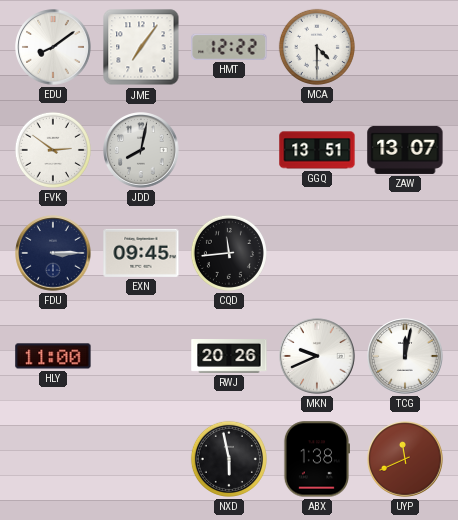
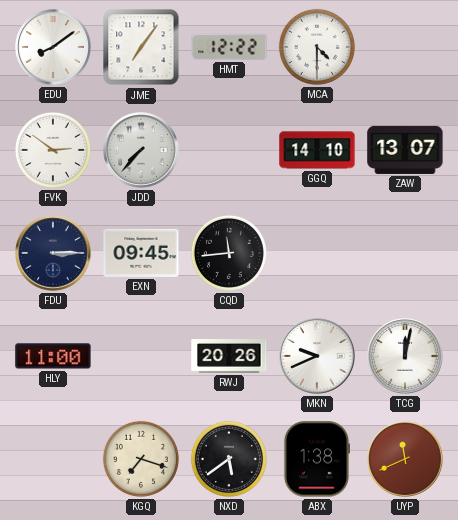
JDD: 8:02 -> 7:37 (141, 150)
GGQ: 13:51 -> 14:10 (317, 150)
KGQ: none -> 7:18 (141, 459)
NXD: 5:58 -> 5:39 (229, 459)
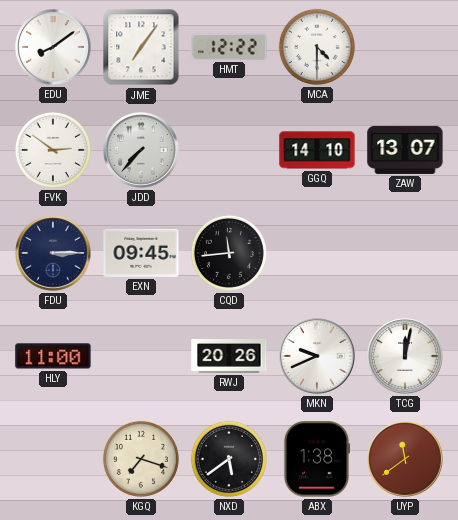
UYP: 11:41 -> 11:39 (405, 459)
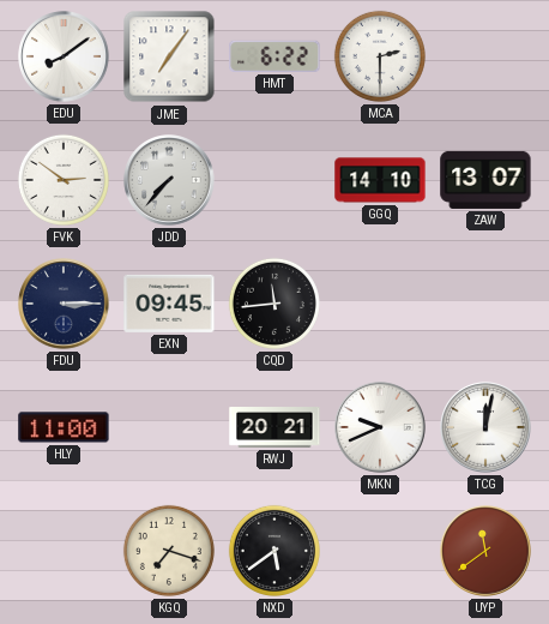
HMT: 12:22 -> 6:22 (274, 56)
MCA: 4:30 -> 2:30 (380, 56)
RWJ: 20:26 -> 20:21 (274, 428)
ABX: 1:38 -> none (316, 459)
